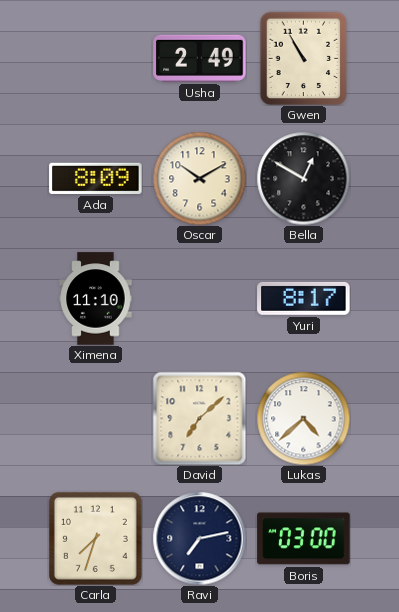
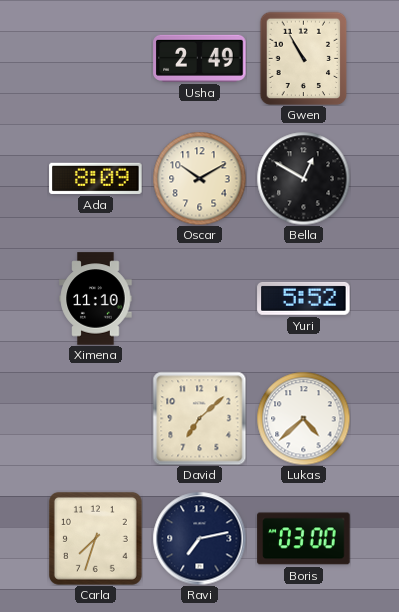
Yuri: 8:17 -> 5:52 (304, 298)
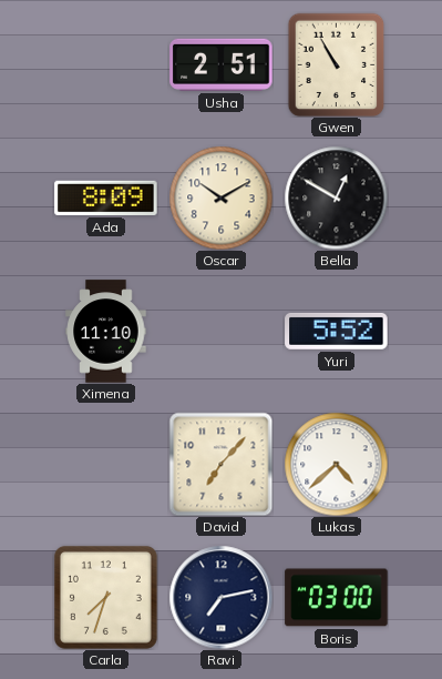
Usha: 2:49 -> 2:51 (222, 64)
David: 7:08 -> 7:07 (220, 464)
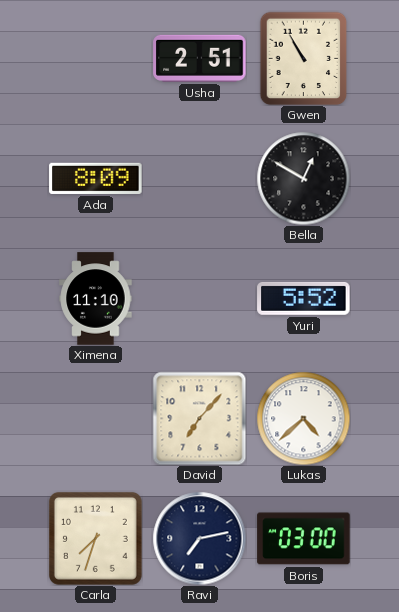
Oscar: 10:10 -> none (220, 197)
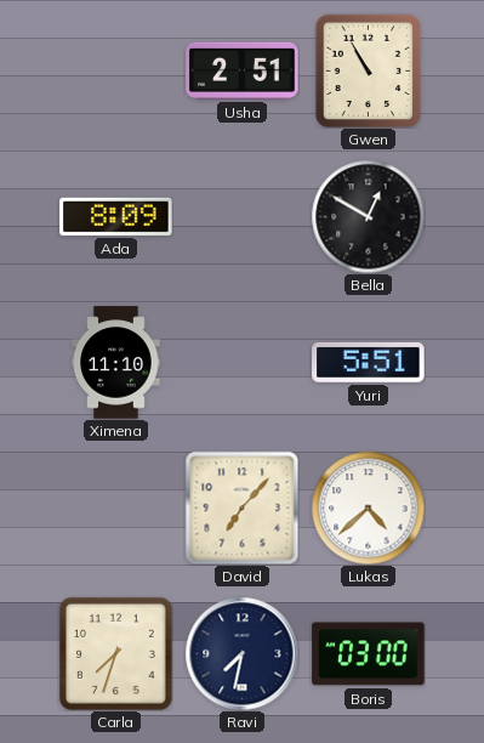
Yuri: 5:52 -> 5:51 (369, 362)
Ravi: 7:13 -> 7:32 (241, 653)
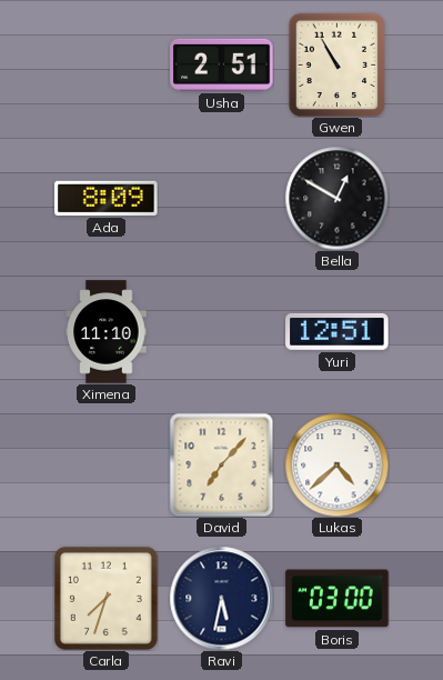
Yuri: 5:51 -> 12:51 (338, 331)
Ravi: 7:32 -> 5:32 (221, 598)
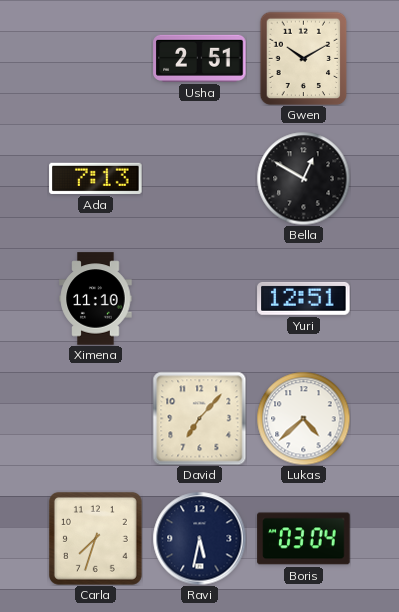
Gwen: 10:55 -> 10:10 (304, 58)
Ada: 8:09 -> 7:13 (96, 178)
Boris: 03:00 -> 03:04 (304, 539)
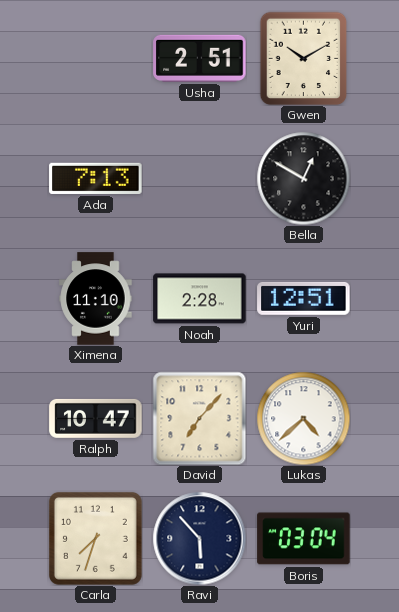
Noah: none -> 2:28 (200, 299)
Ralph: none -> 10:47 (96, 418)
Ravi: 5:32 -> 5:53 (199, 538)
